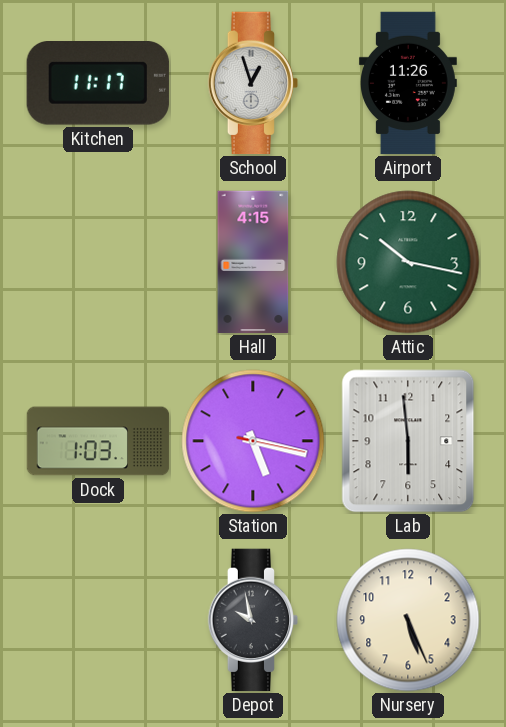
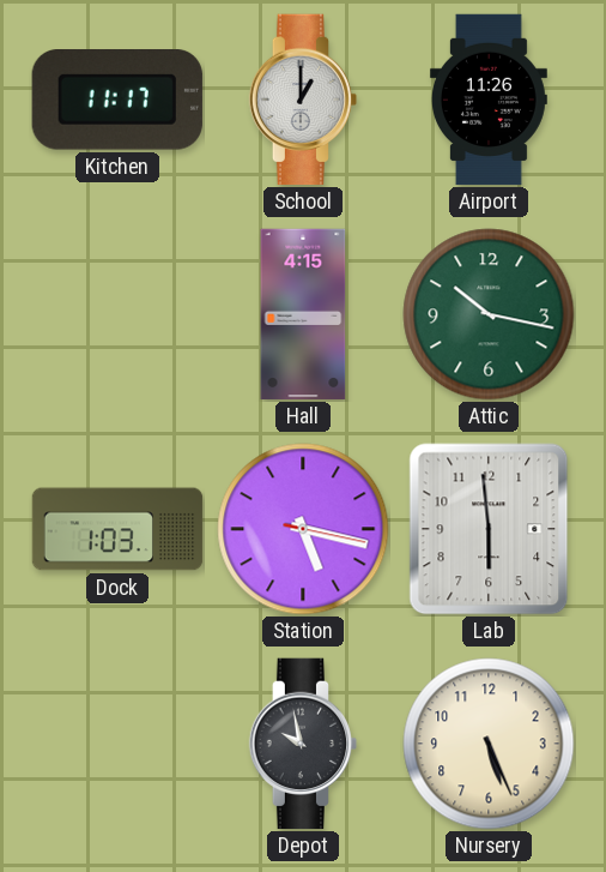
School: 12:57 -> 1:00 (303, 100)
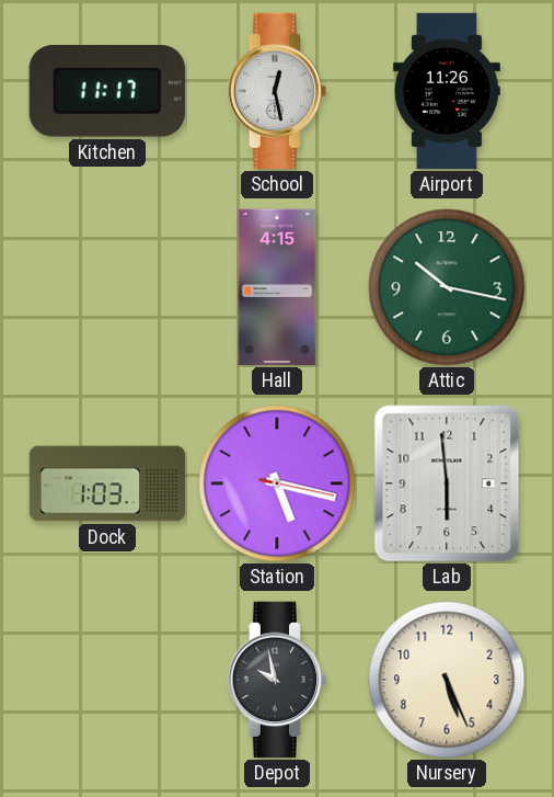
School: 1:00 -> 12:28 (277, 91)
